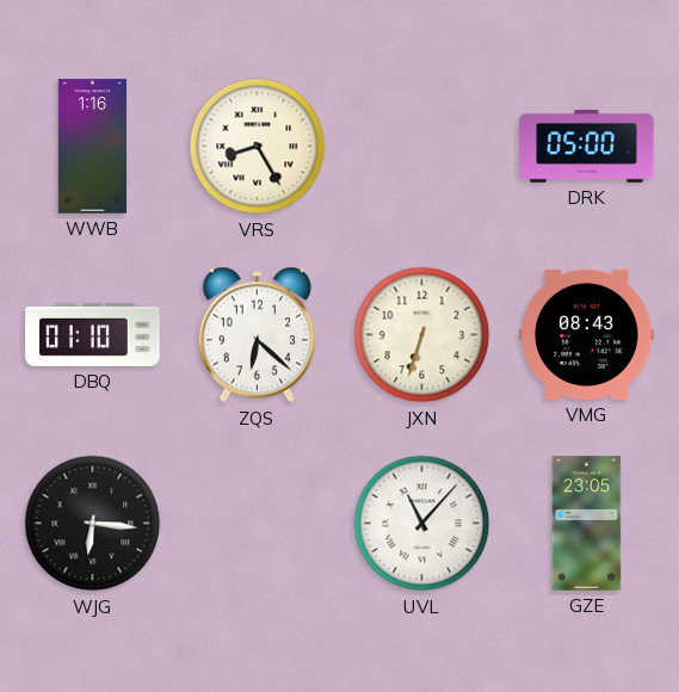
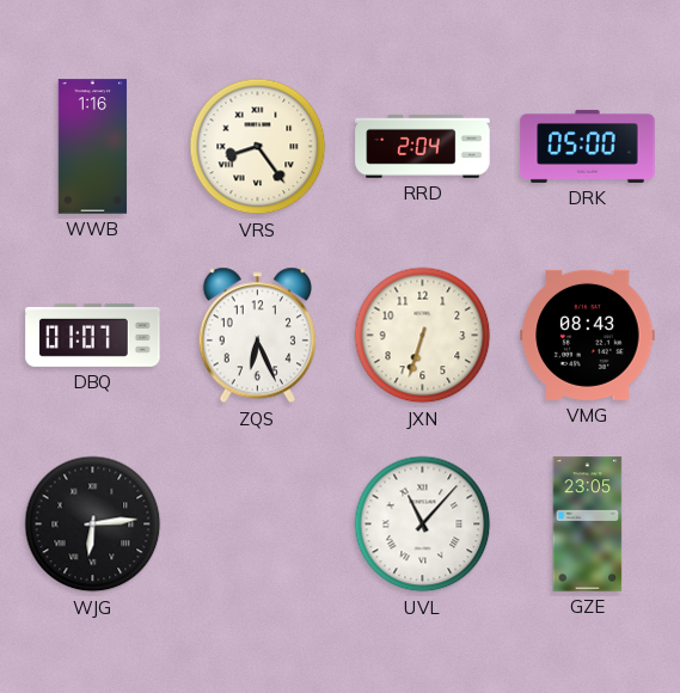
VRS: 8:25 -> 8:24 (258, 147)
RRD: none -> 2:04 (423, 146)
DBQ: 01:10 -> 01:07 (93, 336)
ZQS: 6:22 -> 6:26 (257, 336)
WJG: 6:16 -> 6:14 (93, 525)
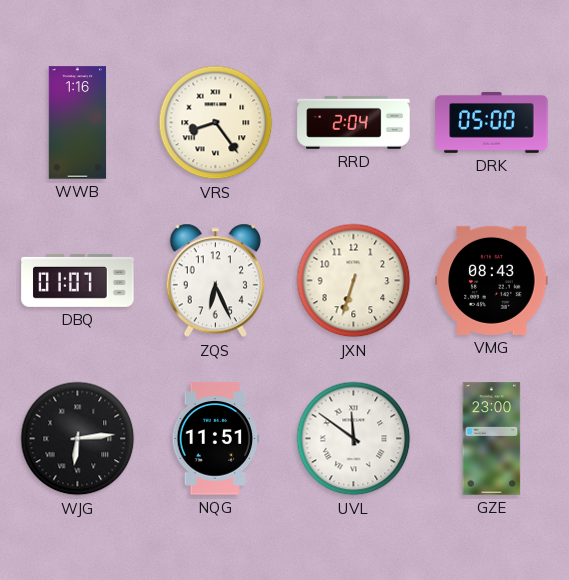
NQG: none -> 11:51 (216, 439)
UVL: 11:07 -> 11:51 (354, 439)
GZE: 23:05 -> 23:00 (492, 439)
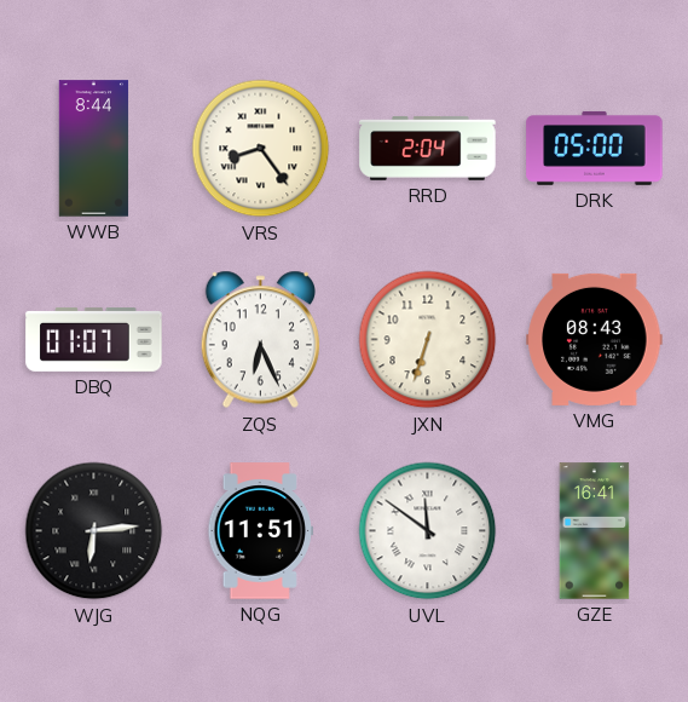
WWB: 1:16 -> 8:44 (94, 149)
GZE: 23:00 -> 16:41 (595, 531)
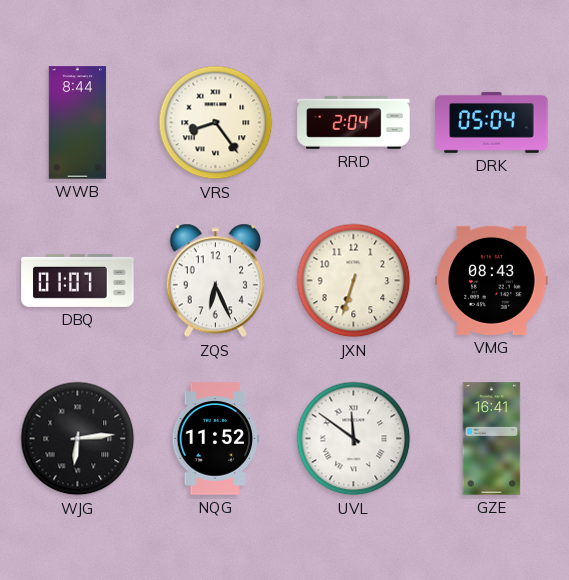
DRK: 05:00 -> 05:04 (492, 123)
NQG: 11:51 -> 11:52 (216, 439)
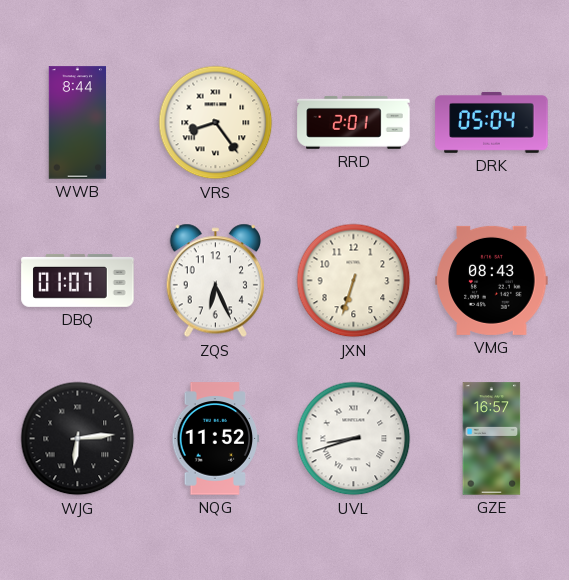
RRD: 2:04 -> 2:01 (354, 122)
UVL: 11:51 -> 8:42 (354, 439)
GZE: 16:41 -> 16:57 (492, 439)
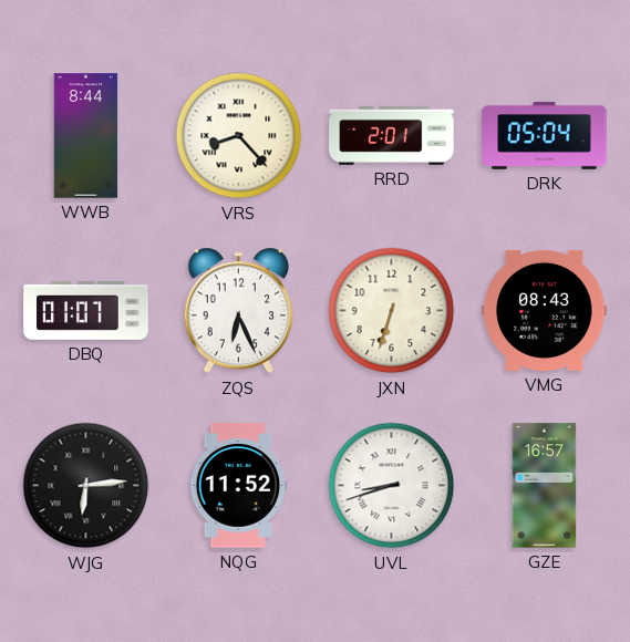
VRS: 8:24 -> 8:23 (239, 136)
